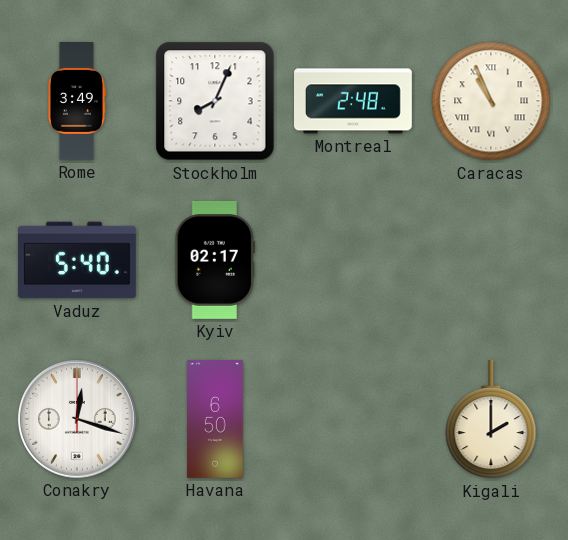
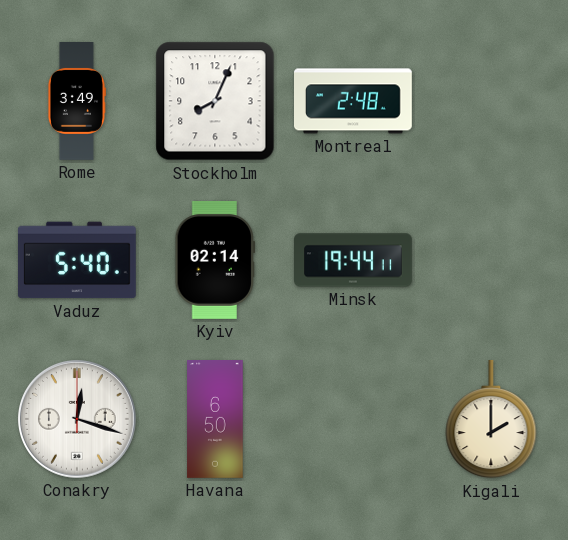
Caracas: 10:56 -> none (491, 101)
Kyiv: 02:17 -> 02:14 (215, 260)
Minsk: none -> 19:44 (354, 260)
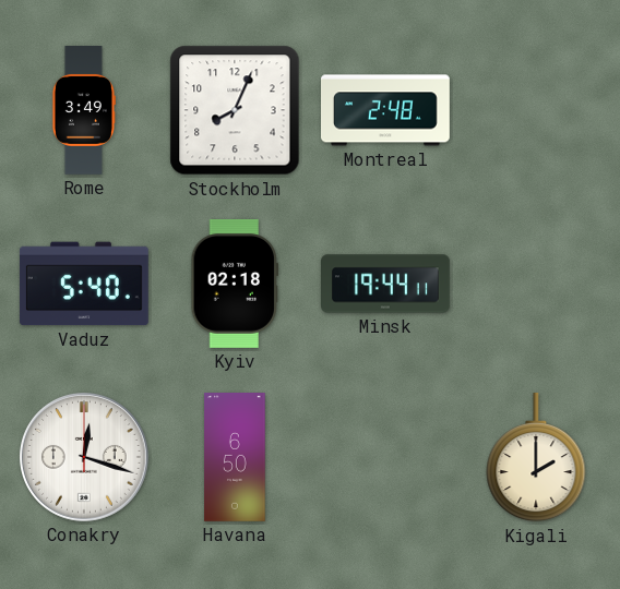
Kyiv: 02:14 -> 02:18 (235, 284)
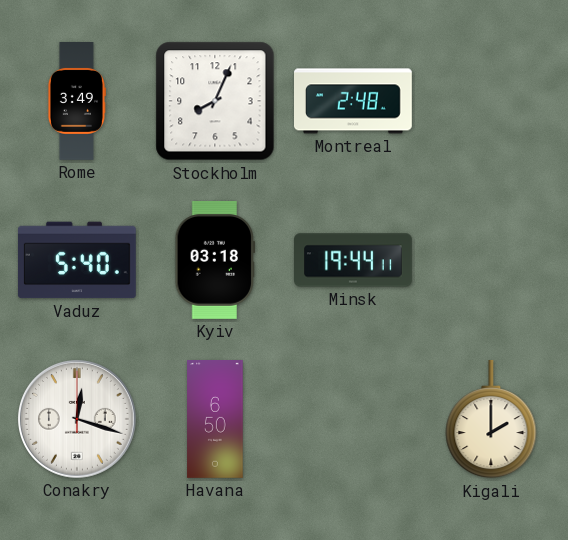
Kyiv: 02:18 -> 03:18 (215, 260)
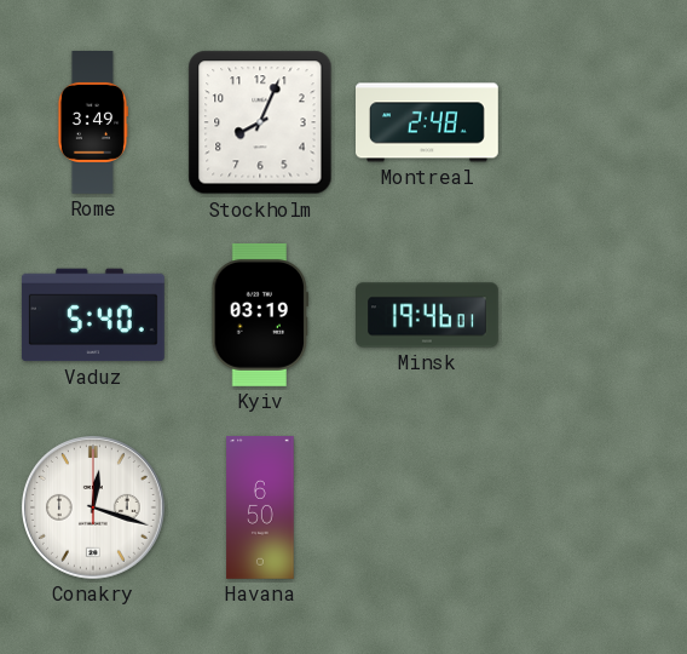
Kyiv: 03:18 -> 03:19 (260, 315)
Minsk: 19:44 -> 19:46 (428, 315)
Kigali: 2:00 -> none (491, 419)
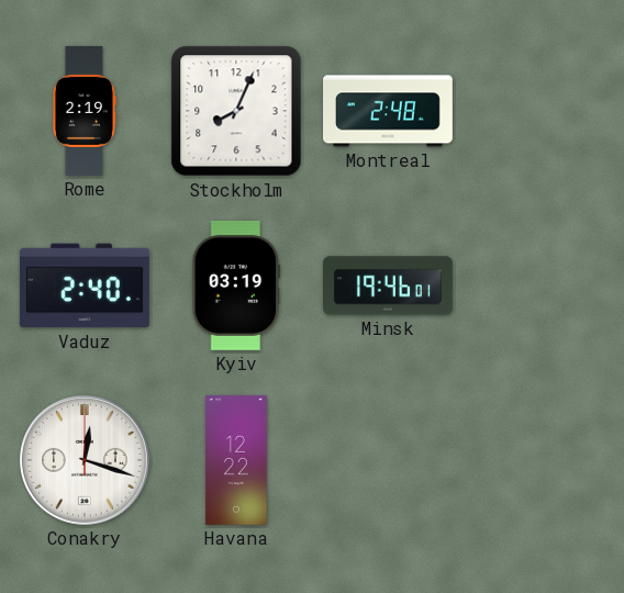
Rome: 3:49 -> 2:19 (83, 112)
Vaduz: 5:40 -> 2:40 (85, 286)
Havana: 6:50 -> 12:22 (236, 461)
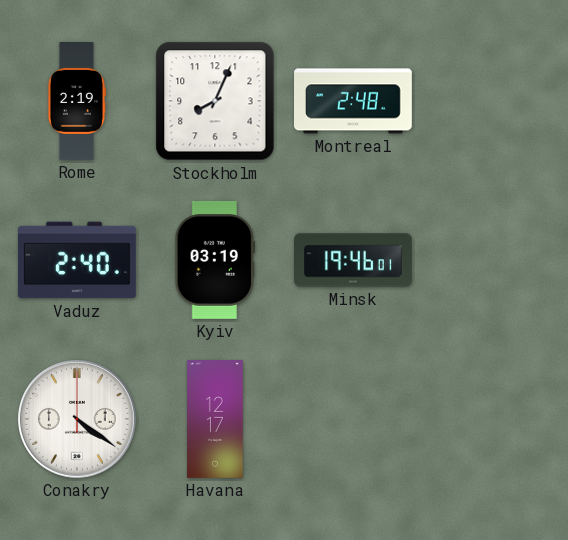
Conakry: 12:18 -> 4:21 (77, 419)
Havana: 12:22 -> 12:17 (215, 420)
